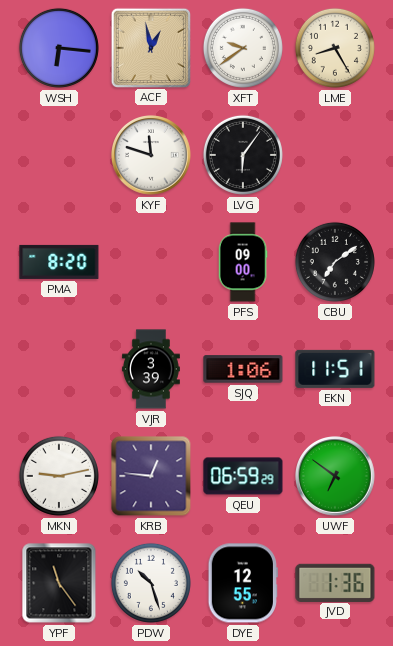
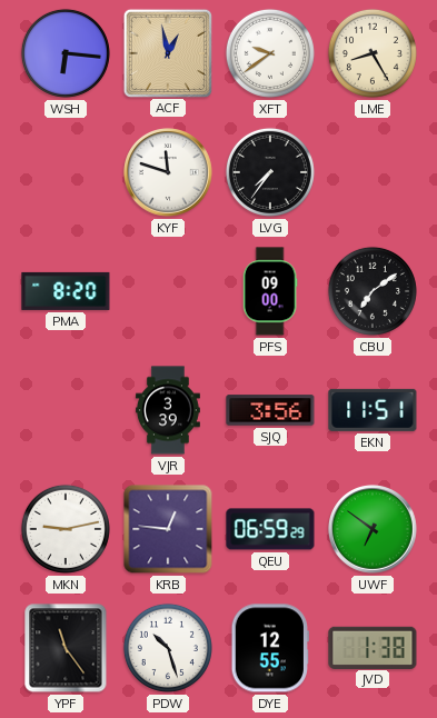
LVG: 6:06 -> 7:36 (270, 172)
SJQ: 1:06 -> 3:56 (270, 410)
JVD: 1:36 -> 1:38 (373, 647)
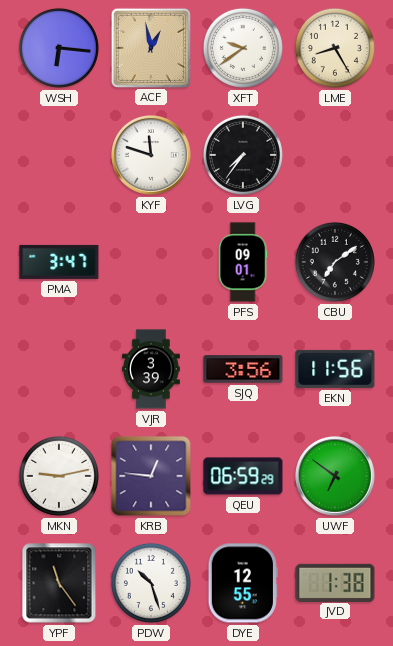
PMA: 8:20 -> 3:47 (59, 262)
PFS: 09:00 -> 09:01 (243, 262)
EKN: 11:51 -> 11:56 (335, 369)
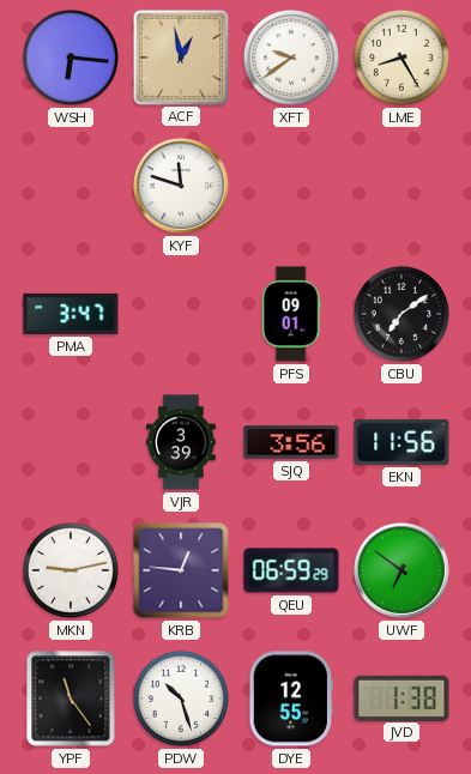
LVG: 7:36 -> none (243, 155)
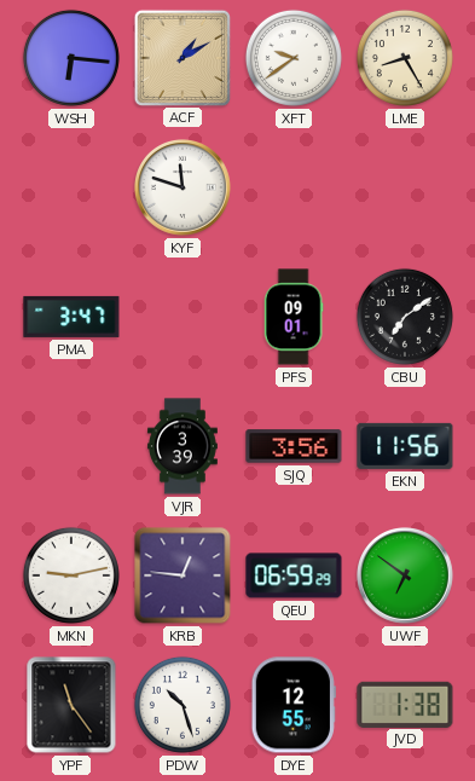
ACF: 12:58 -> 1:10 (181, 57)
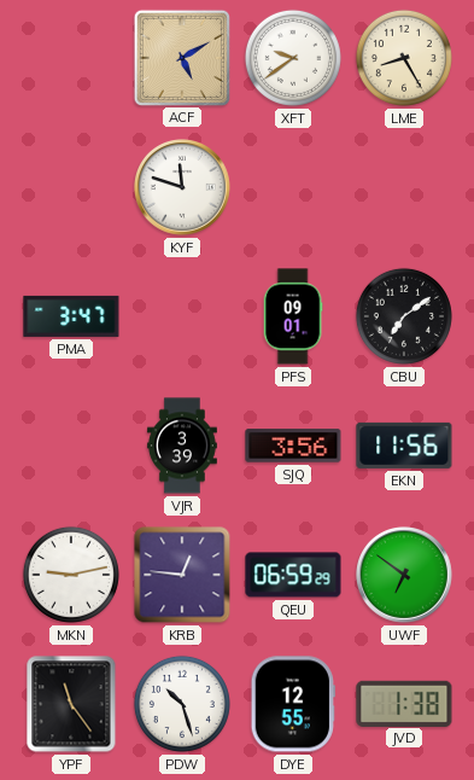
WSH: 6:16 -> none (71, 58)
ACF: 1:10 -> 5:10 (181, 57)
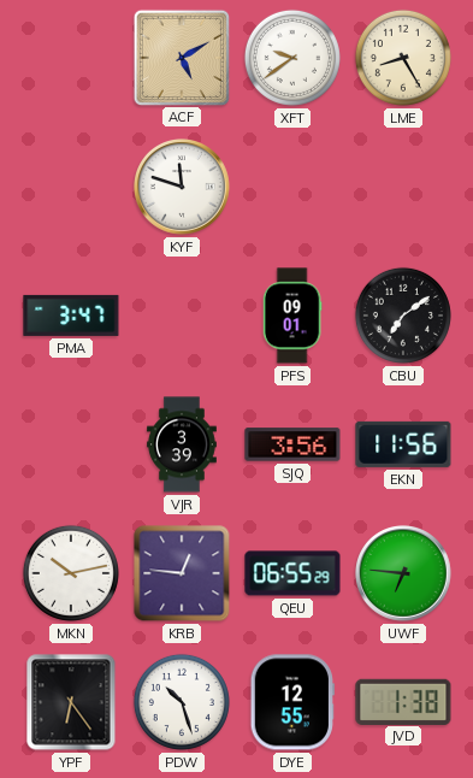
MKN: 9:13 -> 10:13 (71, 573)
QEU: 06:59 -> 06:55 (292, 573)
UWF: 6:51 -> 6:46 (404, 574)
YPF: 11:24 -> 6:24 (71, 702)
